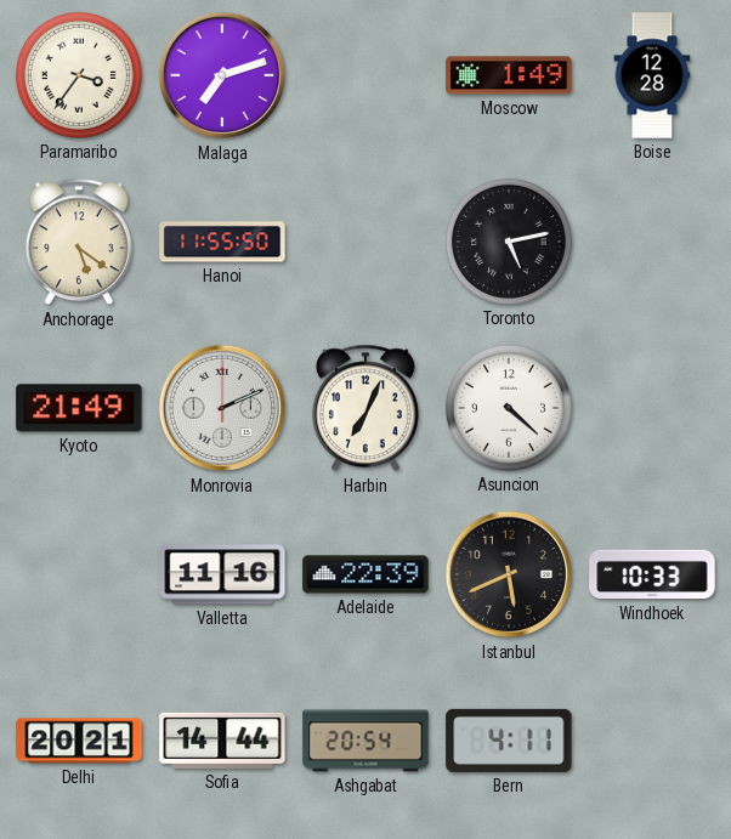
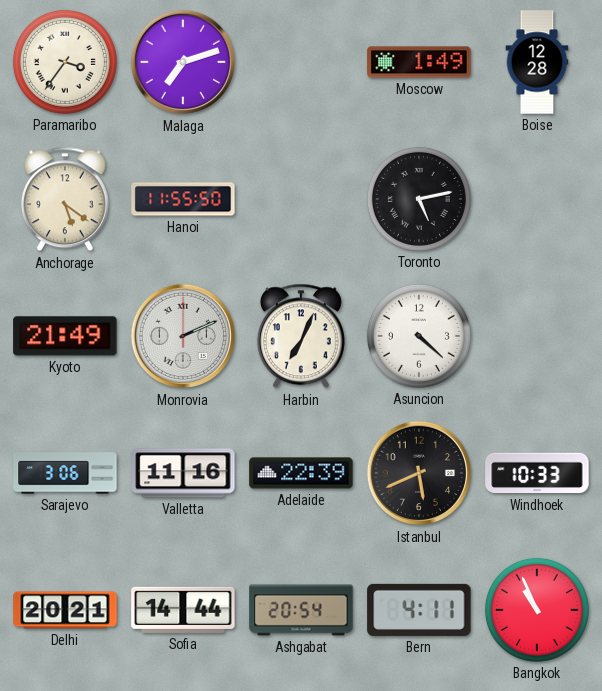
Sarajevo: none -> 3:06 (65, 473)
Bangkok: none -> 10:56 (537, 610)
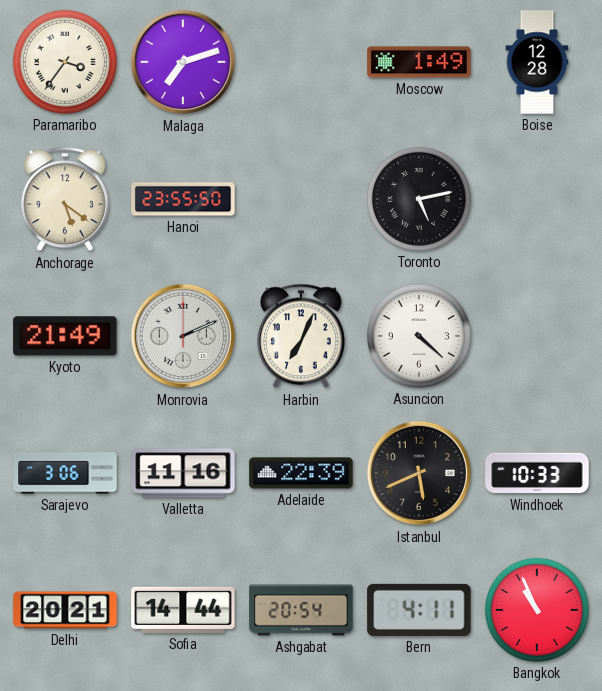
Hanoi: 11:55 -> 23:55 (183, 199)
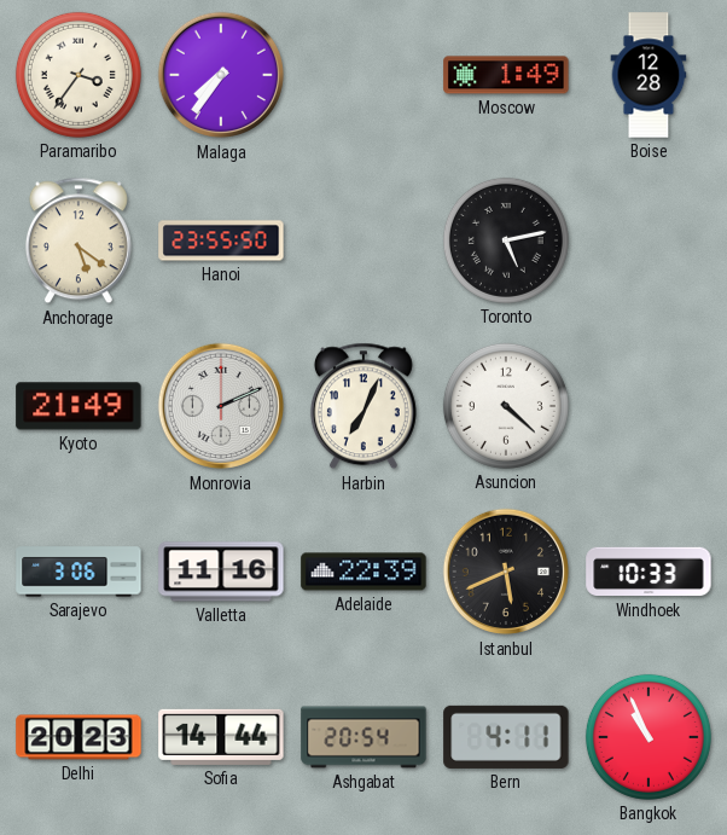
Malaga: 7:12 -> 7:36 (221, 75)
Delhi: 20:21 -> 20:23 (78, 737)
